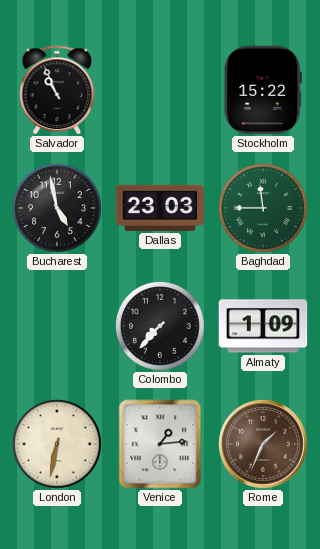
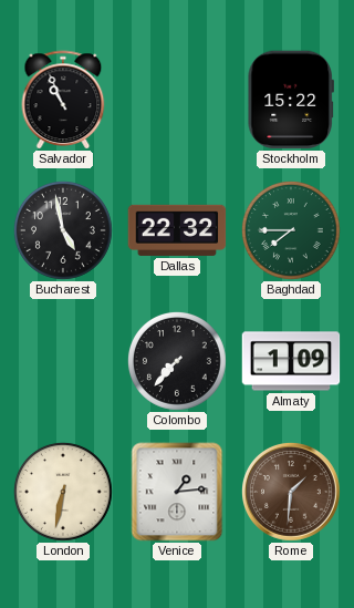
Dallas: 23:03 -> 22:32 (177, 230)
Baghdad: 11:45 -> 7:45 (292, 231)
Rome: 1:34 -> 1:31 (292, 493)
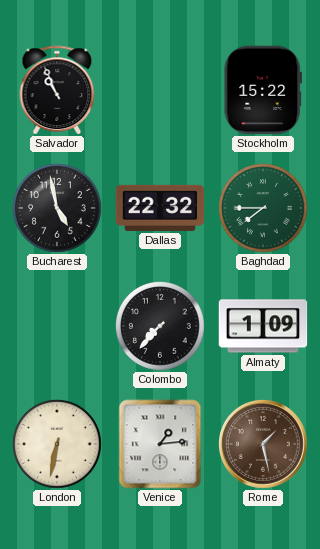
Rome: 1:31 -> 1:28 (264, 445)
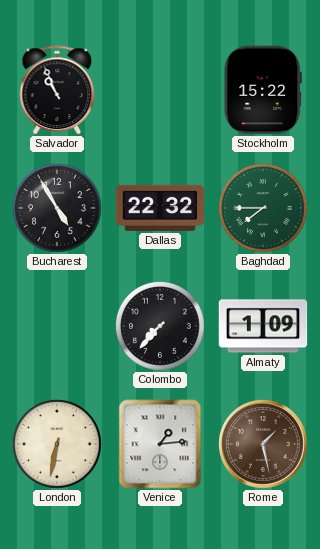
Bucharest: 4:58 -> 4:55 (58, 209)
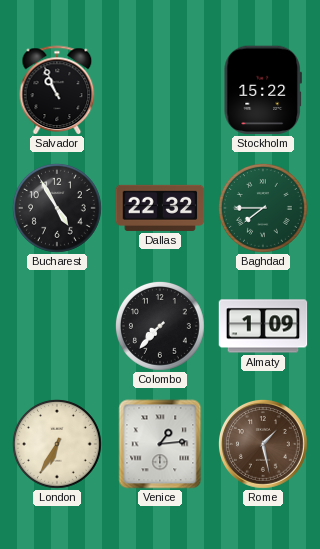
London: 6:32 -> 6:35 (58, 445)
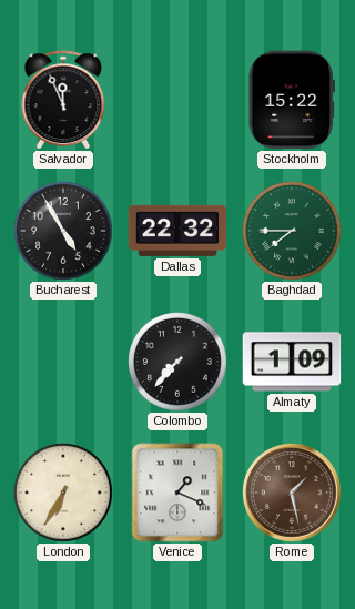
Salvador: 10:56 -> 11:56 (63, 100)
Venice: 1:14 -> 1:19 (177, 493)
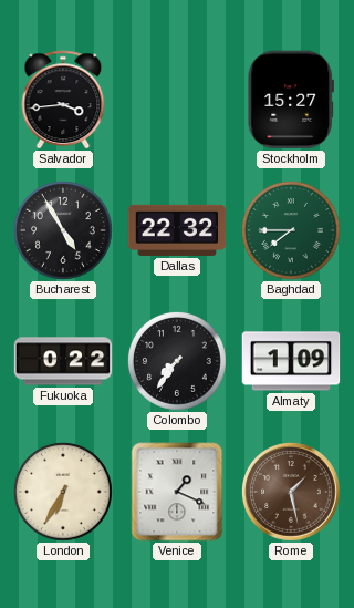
Salvador: 11:56 -> 3:44 (63, 100)
Stockholm: 15:22 -> 15:27 (290, 100)
Fukuoka: none -> 0:22 (63, 361)
Colombo: 7:37 -> 7:36 (178, 362)
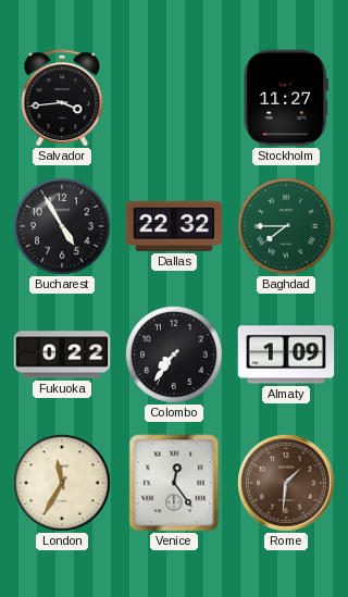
Stockholm: 15:27 -> 11:27 (285, 98)
London: 6:35 -> 11:35 (63, 484)
Venice: 1:19 -> 12:24 (174, 483)
Rome: 1:28 -> 1:31 (287, 484)
